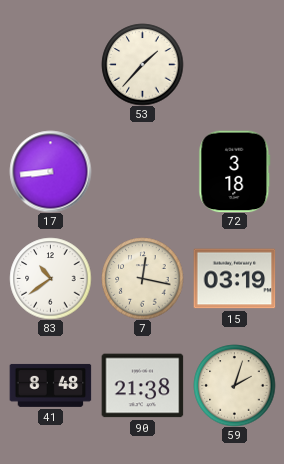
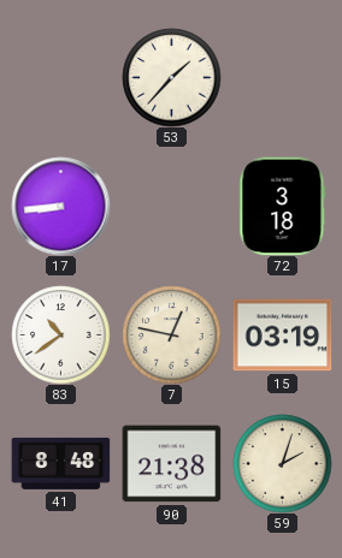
7: 12:17 -> 12:47 (171, 334)
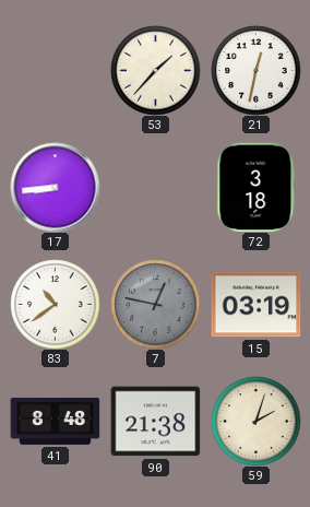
21: none -> 12:32 (255, 70)
7 dial: cream -> grey (155, 304)
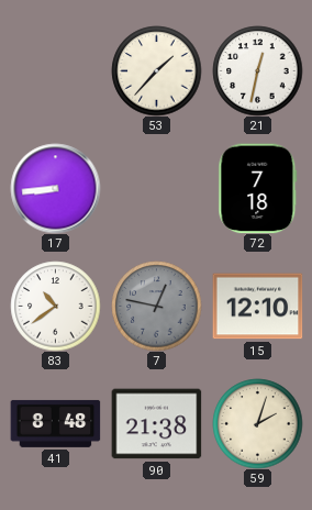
72: 3:18 -> 7:18 (258, 188)
15: 03:19 -> 12:10 (257, 307)
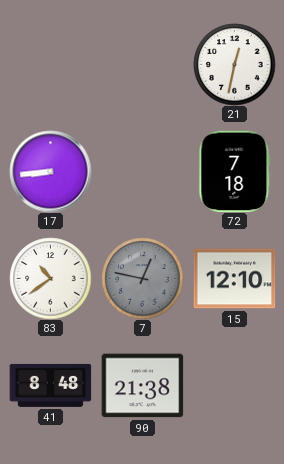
53: 1:37 -> none (156, 70)
59: 2:03 -> none (257, 423)
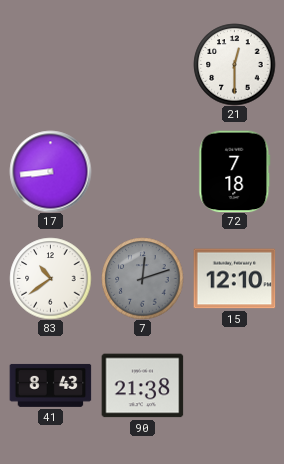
21: 12:32 -> 12:30 (234, 64)
7: 12:47 -> 12:12 (142, 278)
41: 8:48 -> 8:43 (50, 385)
